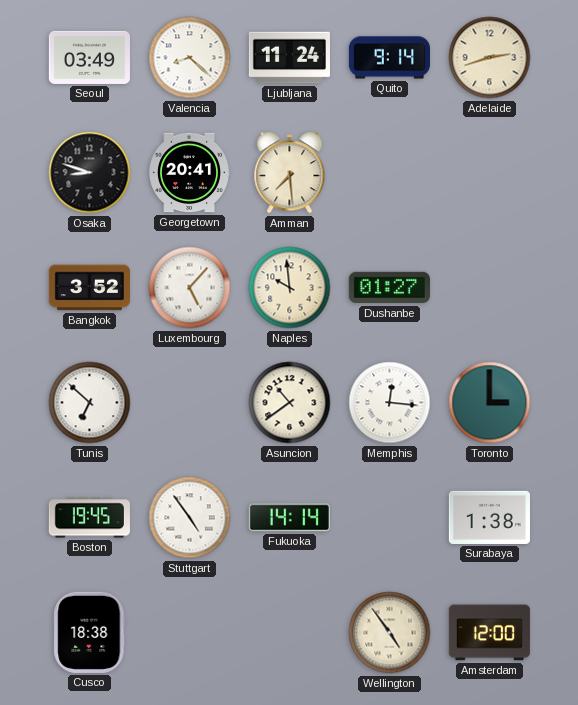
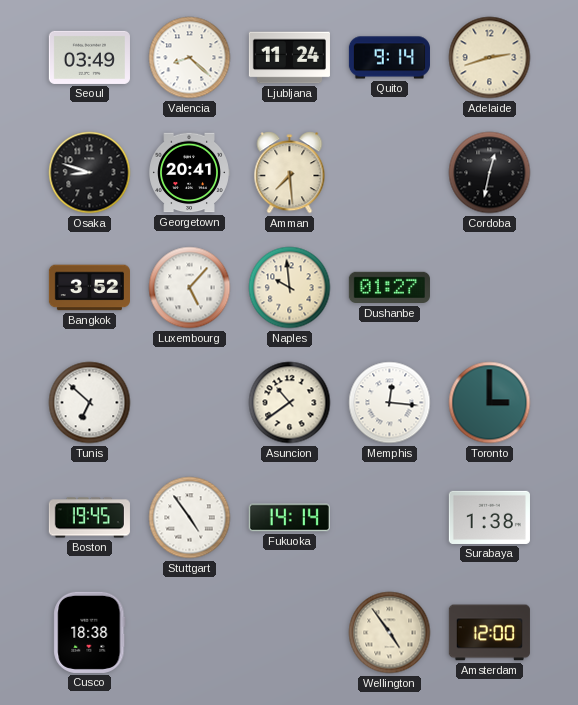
Cordoba: none -> 12:32 (490, 173)
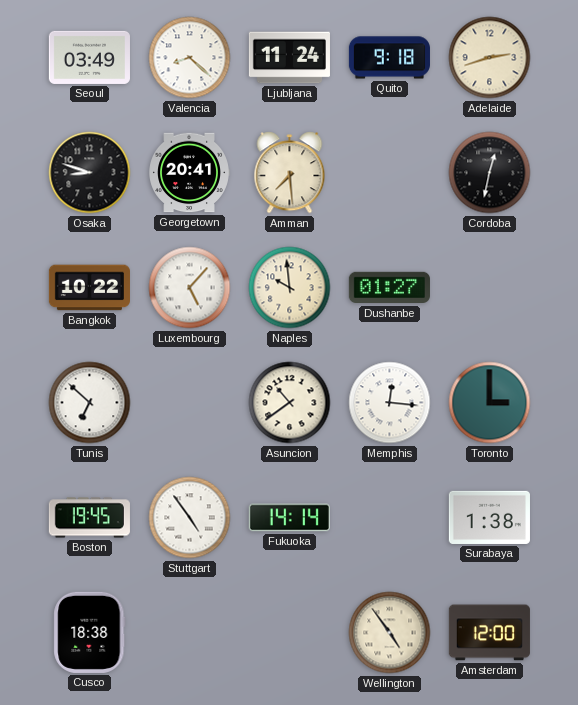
Quito: 9:14 -> 9:18 (389, 58)
Bangkok: 3:52 -> 10:22 (89, 288)
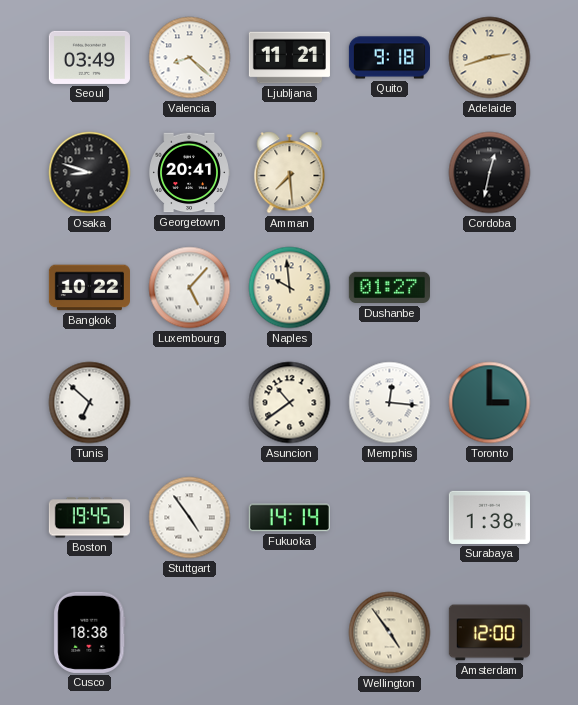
Ljubljana: 11:24 -> 11:21 (289, 58)
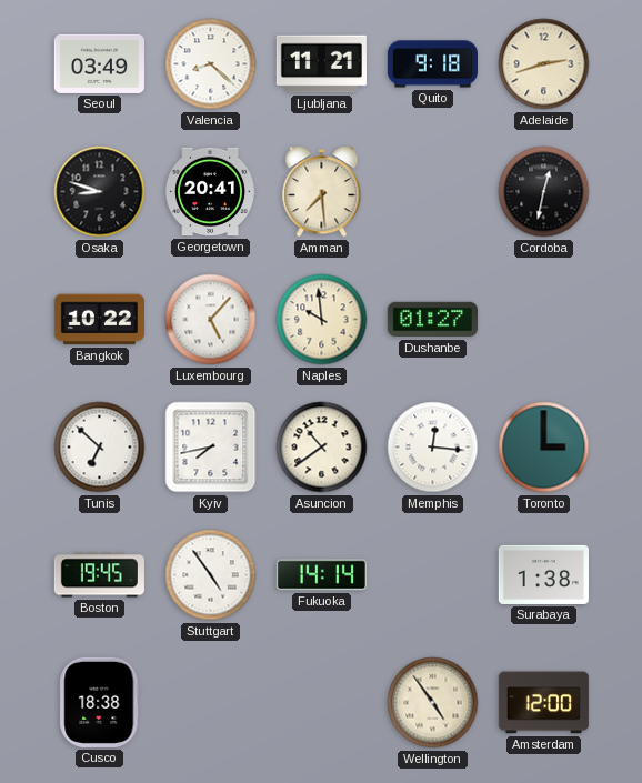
Kyiv: none -> 7:43 (211, 448)
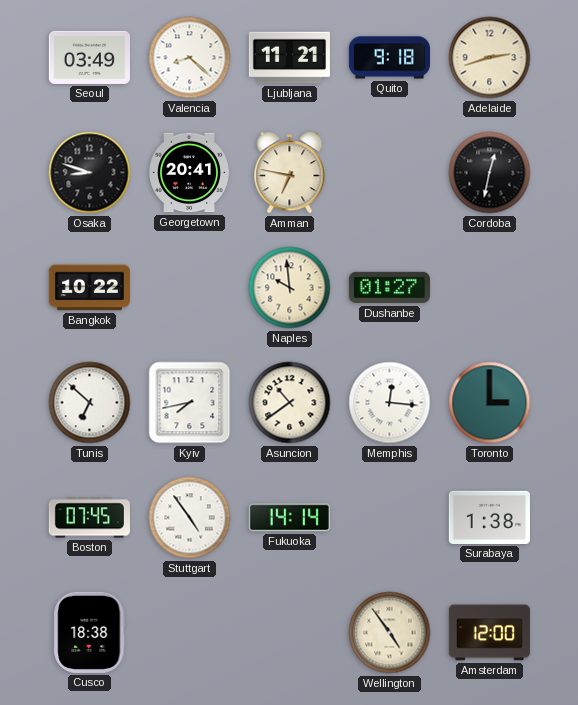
Amman: 7:29 -> 6:47 (290, 173)
Luxembourg: 5:07 -> none (211, 320)
Boston: 19:45 -> 07:45 (89, 518)
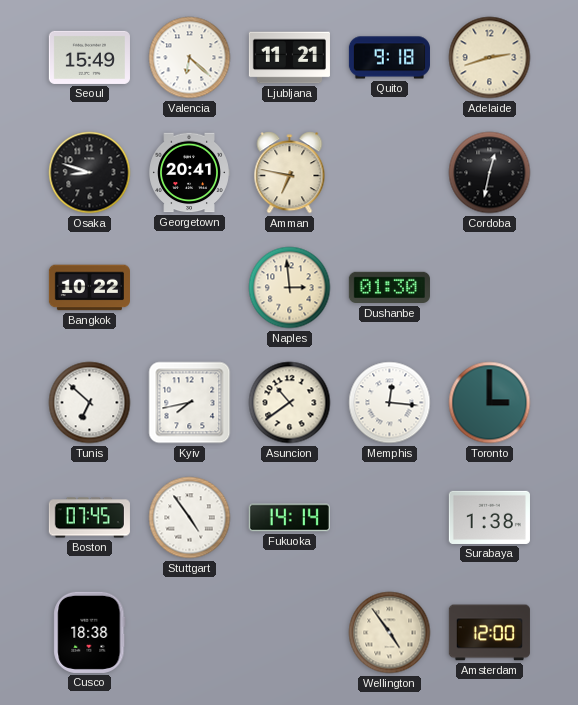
Seoul: 03:49 -> 15:49 (89, 57)
Valencia: 8:22 -> 6:22 (190, 58)
Naples: 9:59 -> 2:59 (290, 288)
Dushanbe: 01:27 -> 01:30 (389, 288)
